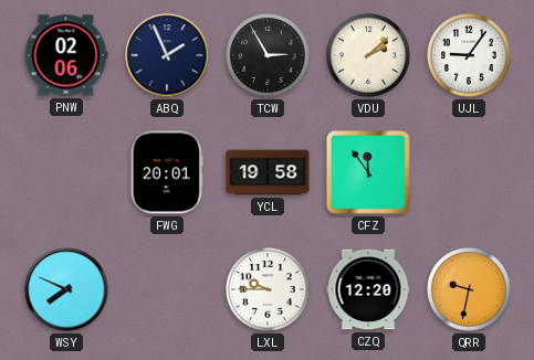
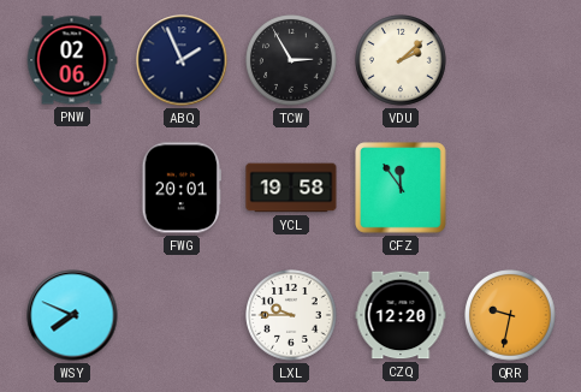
UJL: 9:06 -> none (469, 55)
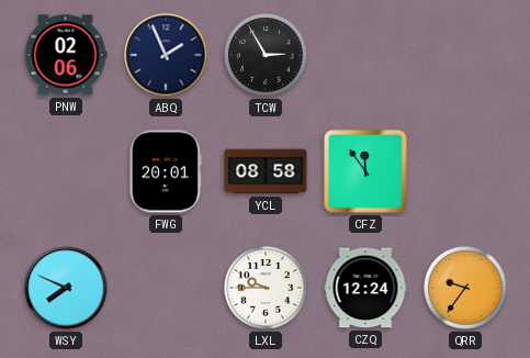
VDU: 2:08 -> none (401, 60)
YCL: 19:58 -> 08:58 (266, 171)
CZQ: 12:20 -> 12:24 (365, 288)
QRR: 9:32 -> 9:36 (465, 288)
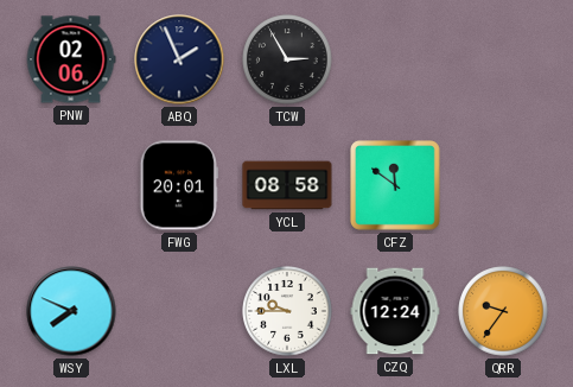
CFZ: 11:54 -> 11:51 (396, 186)
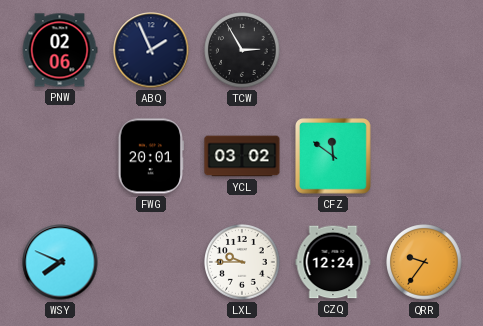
YCL: 08:58 -> 03:02 (242, 156)
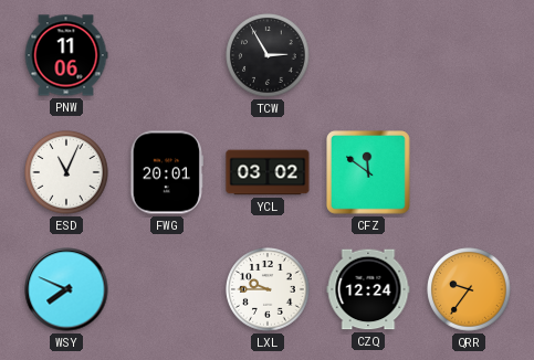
PNW: 02:06 -> 11:06 (66, 55)
ABQ: 1:56 -> none (151, 50)
ESD: none -> 11:04 (66, 172)
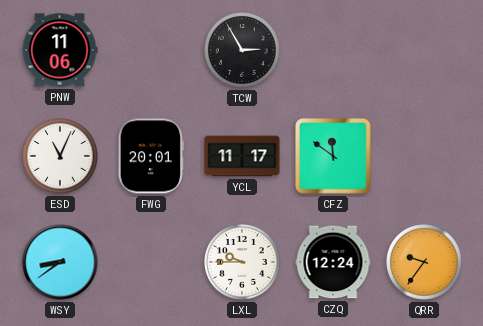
YCL: 03:02 -> 11:17 (242, 156)
WSY: 7:49 -> 8:39 (60, 262)
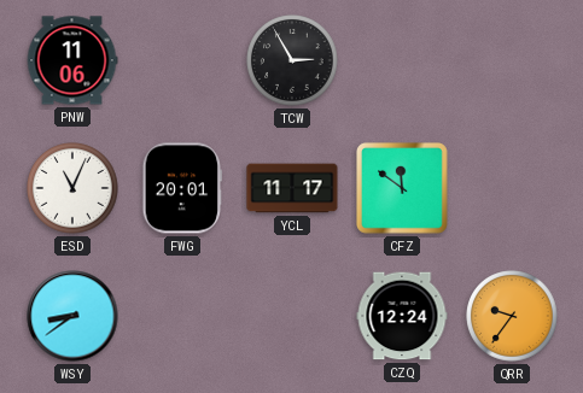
LXL: 9:45 -> none (242, 262)
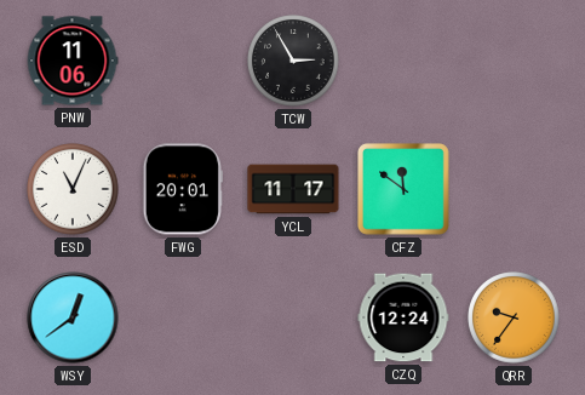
WSY: 8:39 -> 12:39 (73, 317)
